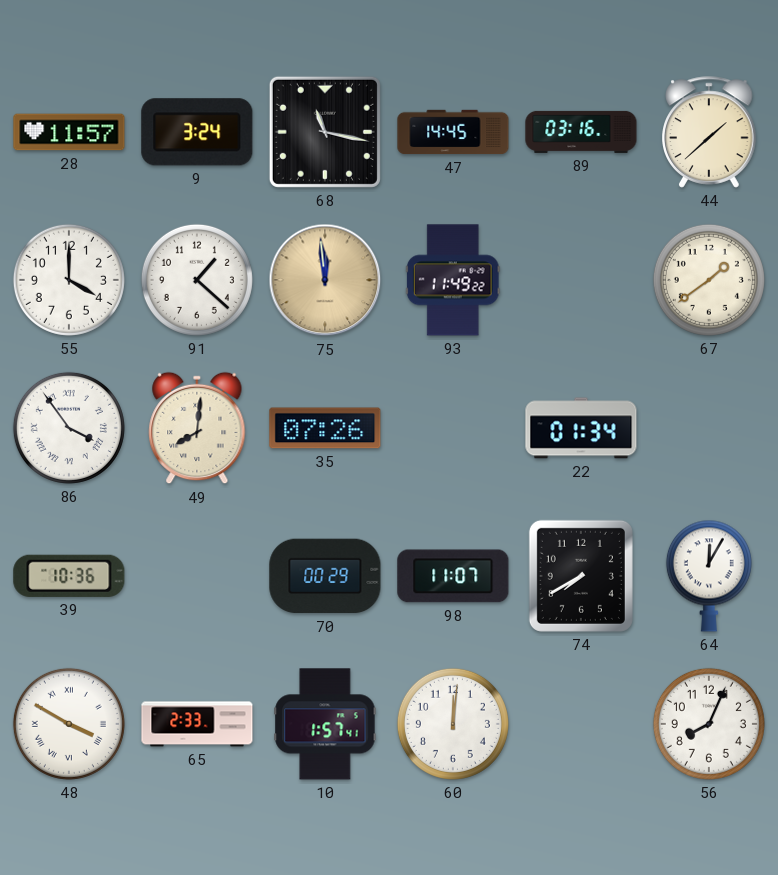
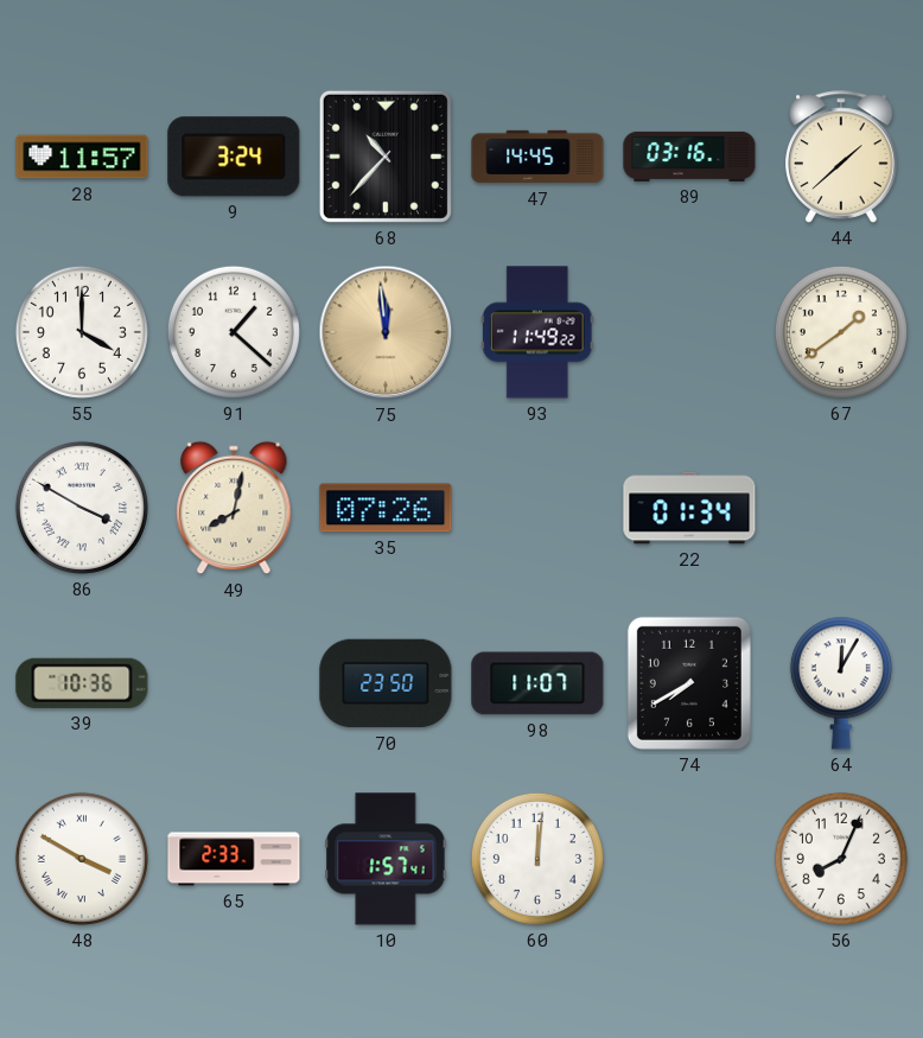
68: 11:17 -> 10:37 (386, 157)
86: 3:54 -> 3:50 (82, 508)
49: 8:01 -> 8:02 (234, 508)
70: 00:29 -> 23:50 (386, 683)
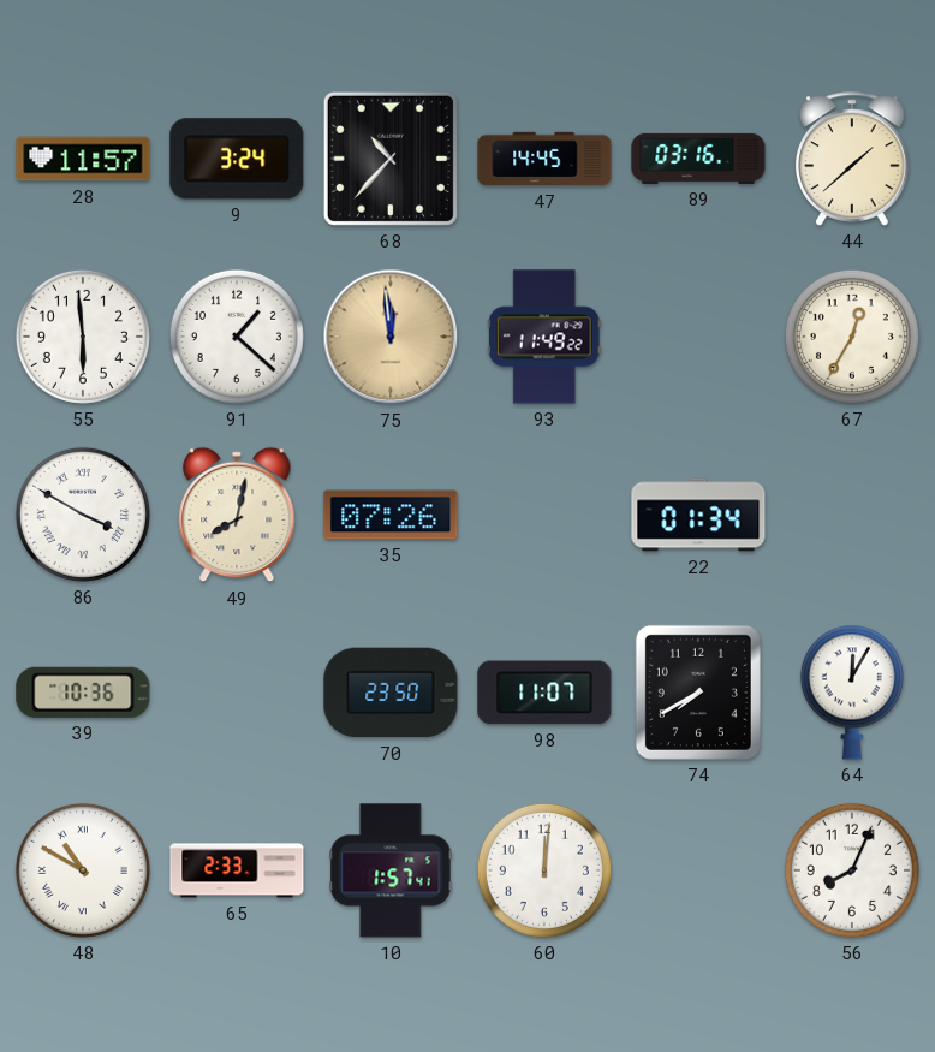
55: 4:00 -> 5:59 (83, 337)
67: 1:39 -> 12:35 (852, 337)
48: 3:50 -> 10:50 (83, 870)
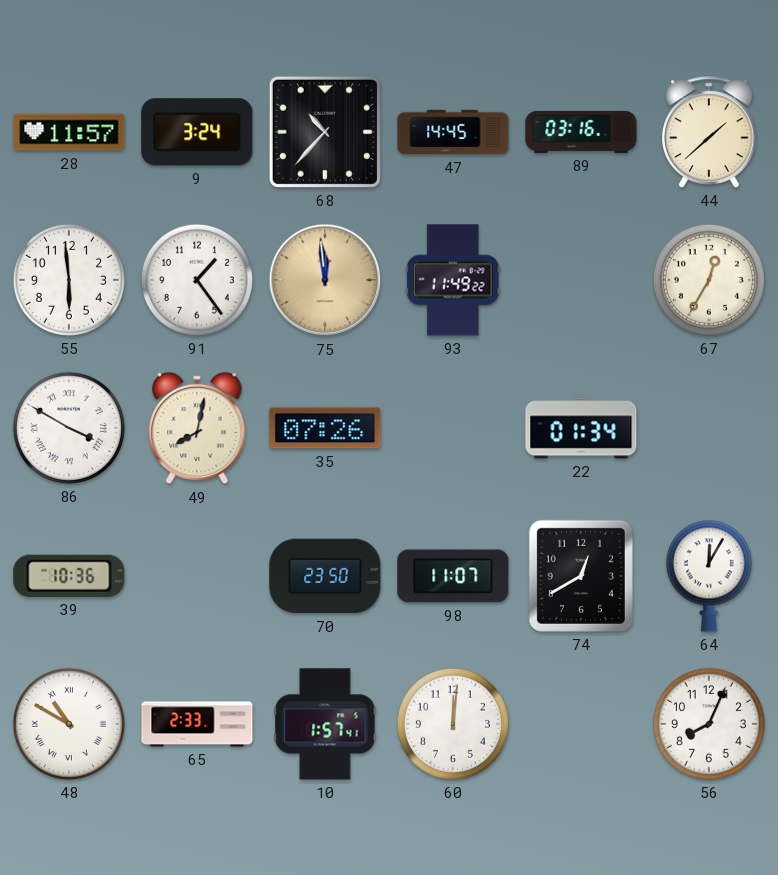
91: 1:22 -> 1:24 (197, 280)
74: 7:40 -> 12:40 (581, 576)
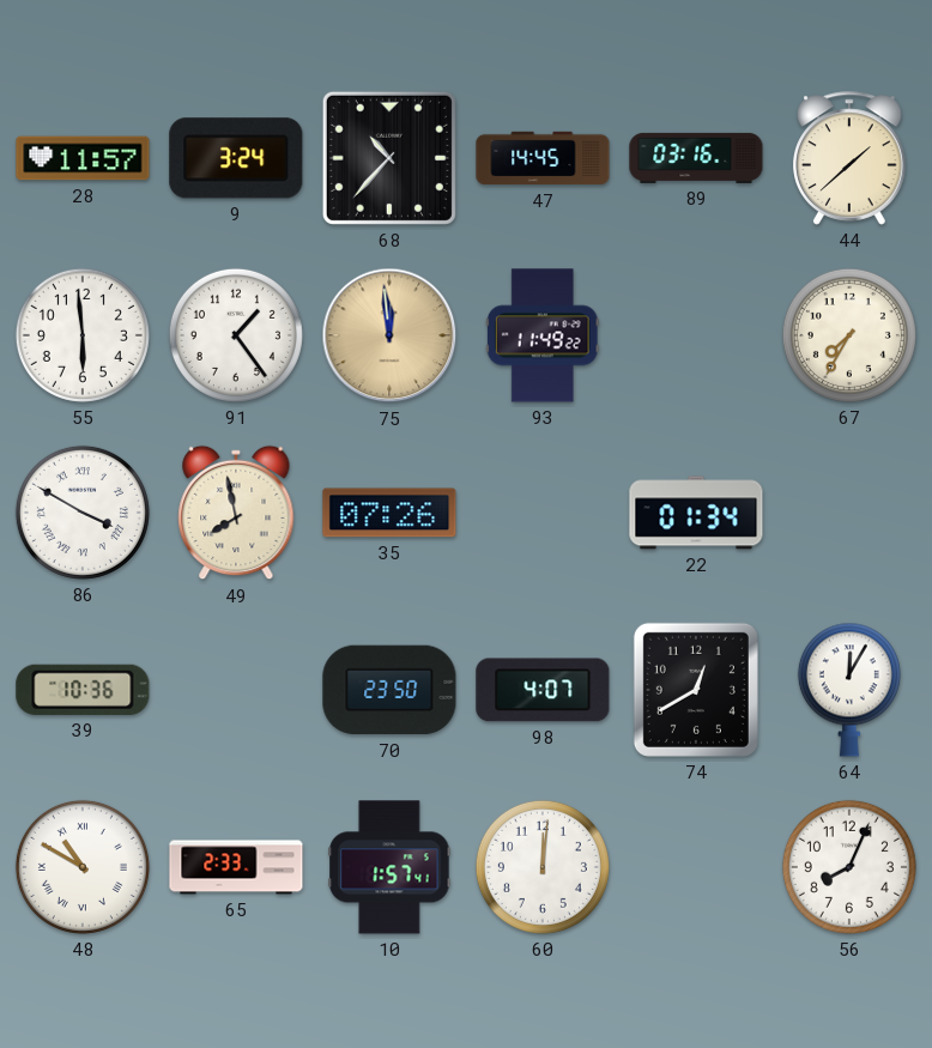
67: 12:35 -> 7:35 (849, 335)
49: 8:02 -> 7:58 (236, 513)
98: 11:07 -> 4:07 (543, 690)
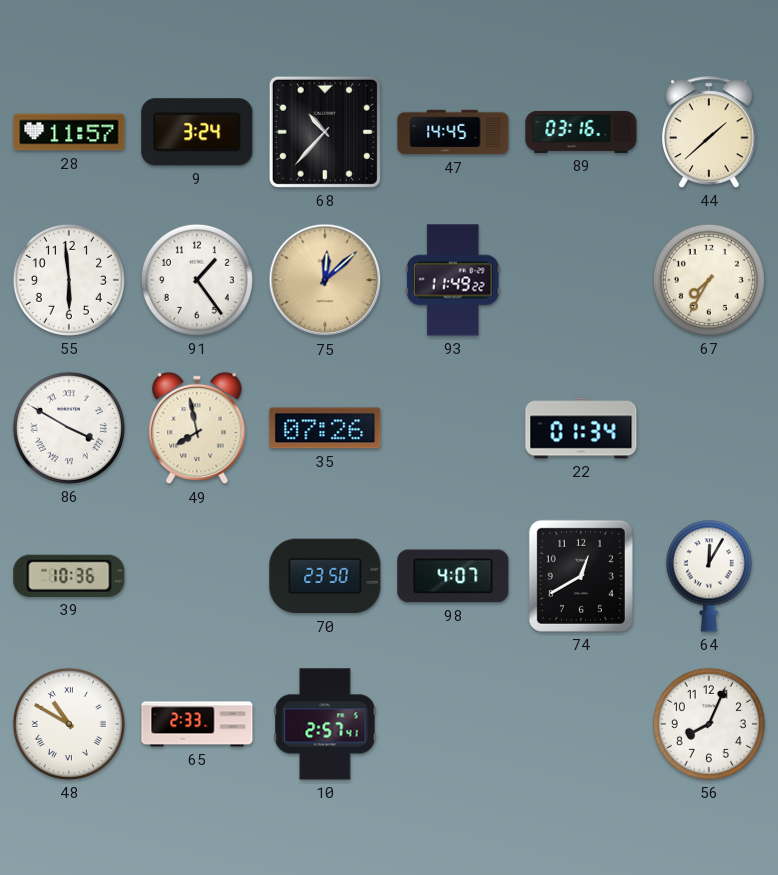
75: 11:59 -> 12:08 (325, 280)
10: 1:57 -> 2:57 (325, 724)
60: 12:01 -> none (543, 867)
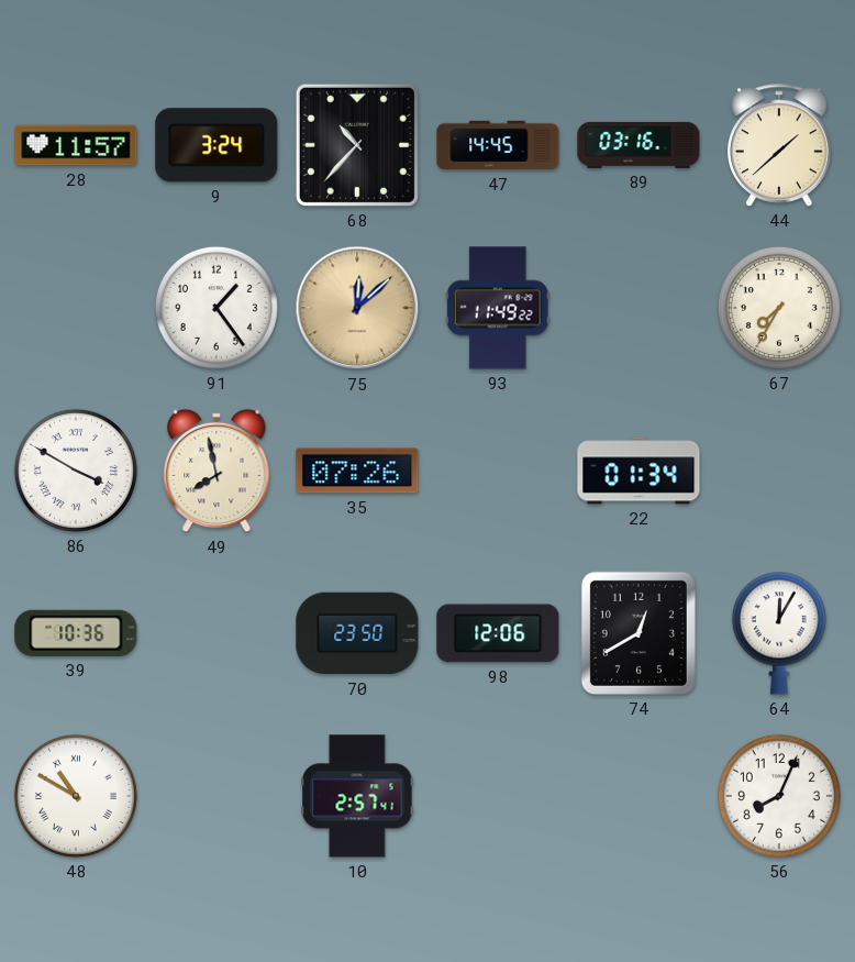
55: 5:59 -> none (69, 280)
98: 4:07 -> 12:06 (498, 633)
65: 2:33 -> none (197, 724)
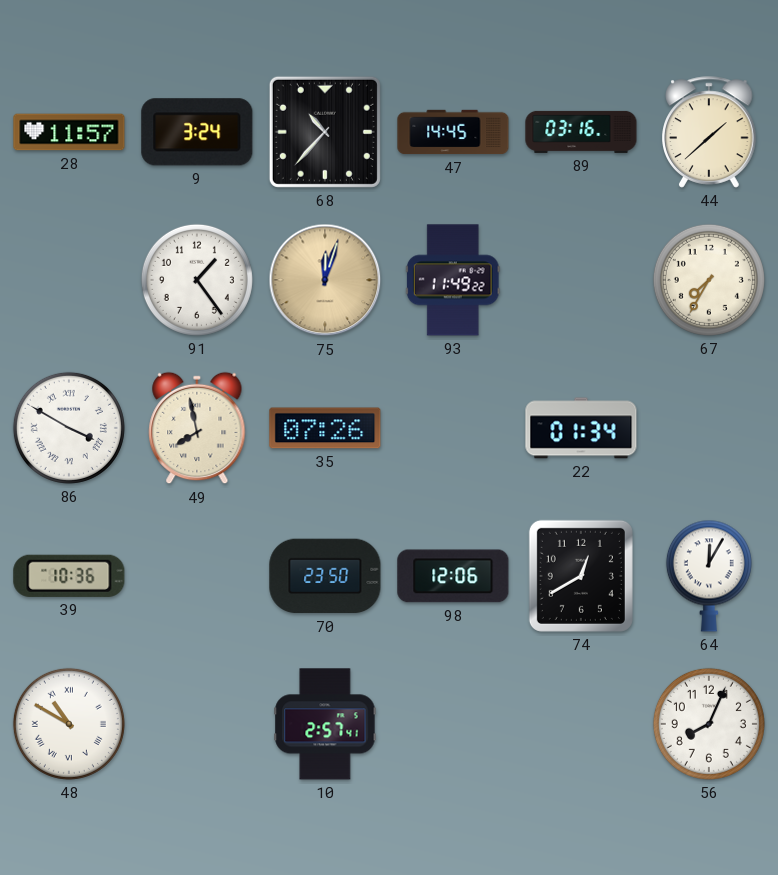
75: 12:08 -> 12:03 (325, 280)
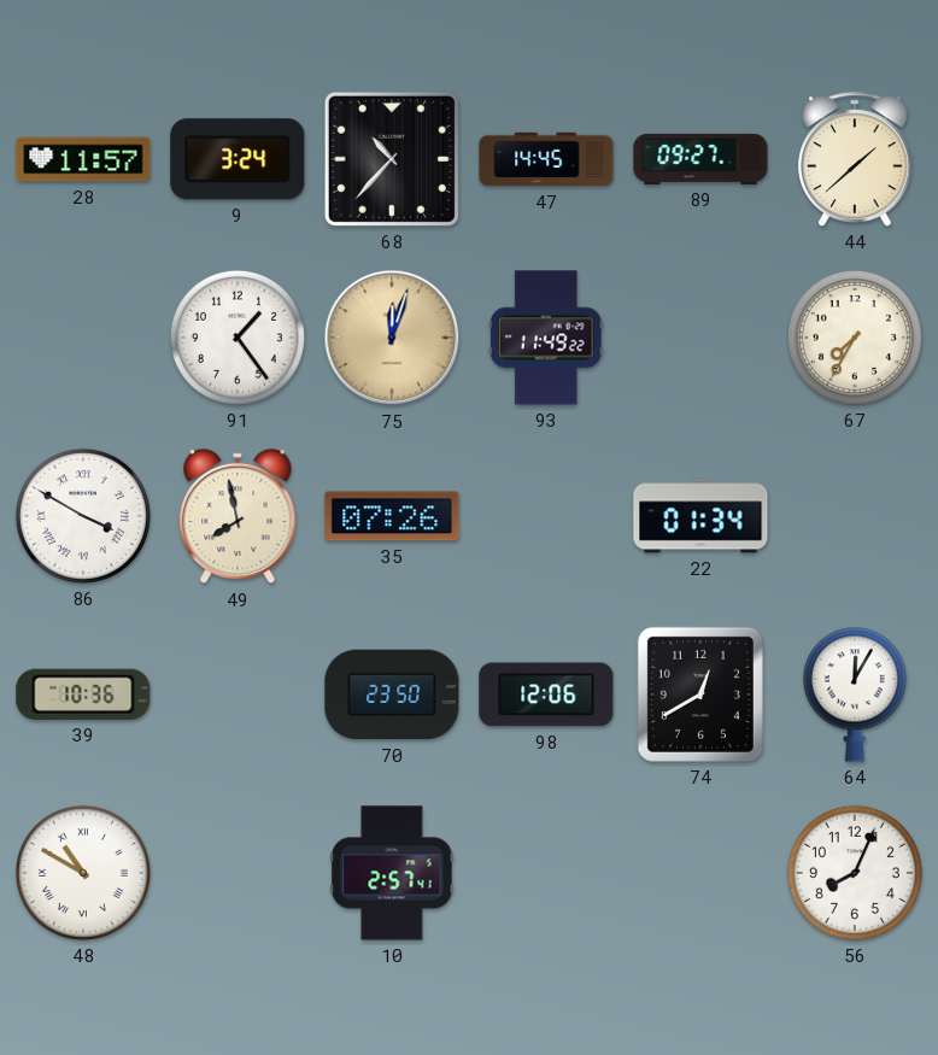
89: 03:16 -> 09:27 (700, 159)
